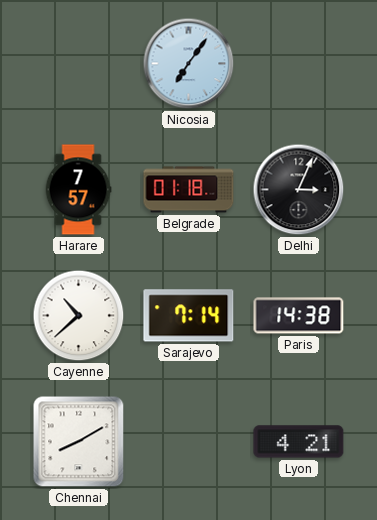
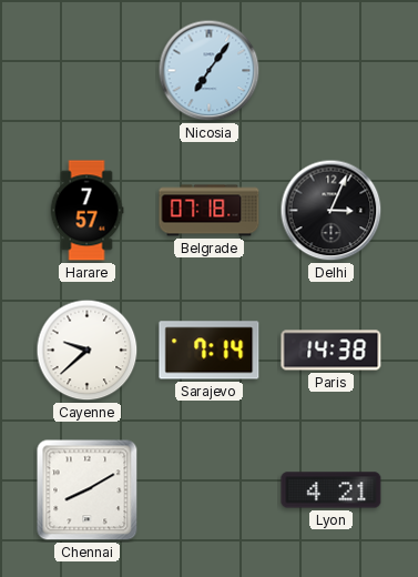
Belgrade: 01:18 -> 07:18 (210, 211)
Cayenne: 10:38 -> 9:38 (88, 351)
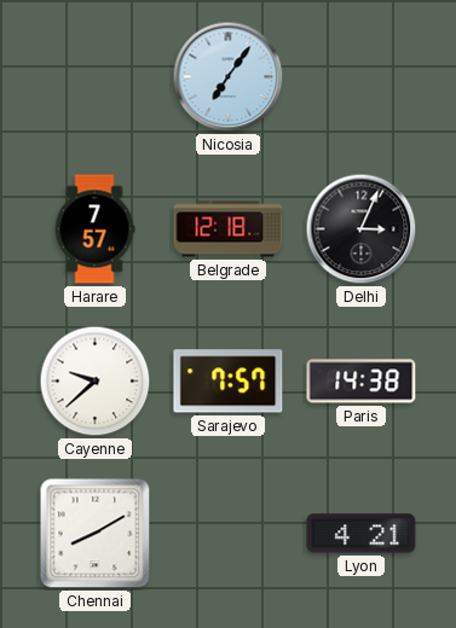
Belgrade: 07:18 -> 12:18 (229, 229)
Sarajevo: 7:14 -> 7:57 (229, 382)
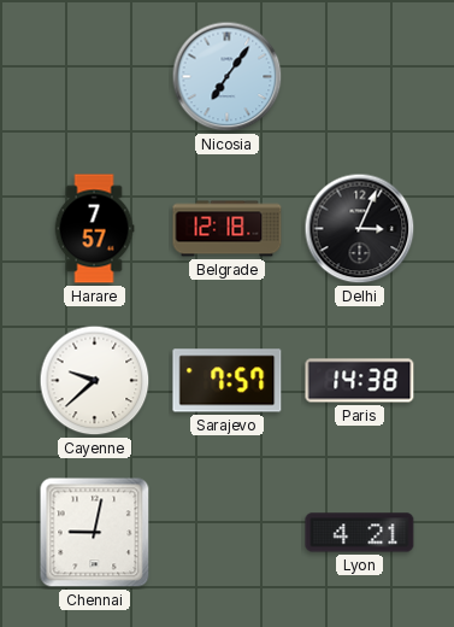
Chennai: 8:10 -> 9:02 (95, 533)
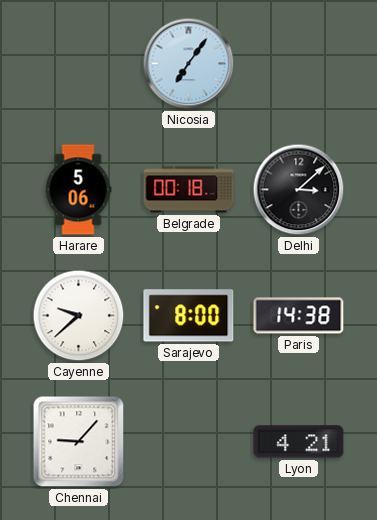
Harare: 7:57 -> 5:06 (78, 190)
Belgrade: 12:18 -> 00:18 (189, 190)
Delhi: 3:04 -> 3:08 (299, 190)
Sarajevo: 7:57 -> 8:00 (189, 316)
Chennai: 9:02 -> 9:07 (79, 442)
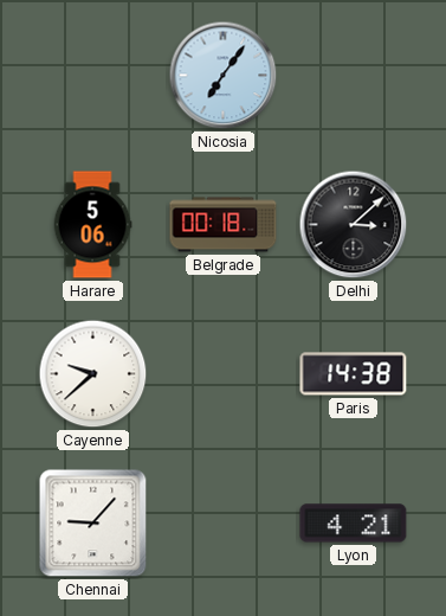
Sarajevo: 8:00 -> none (189, 316)
